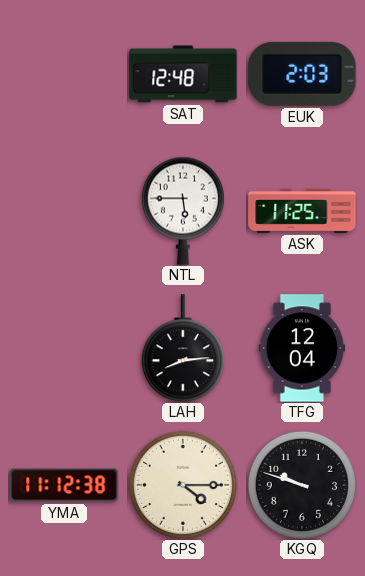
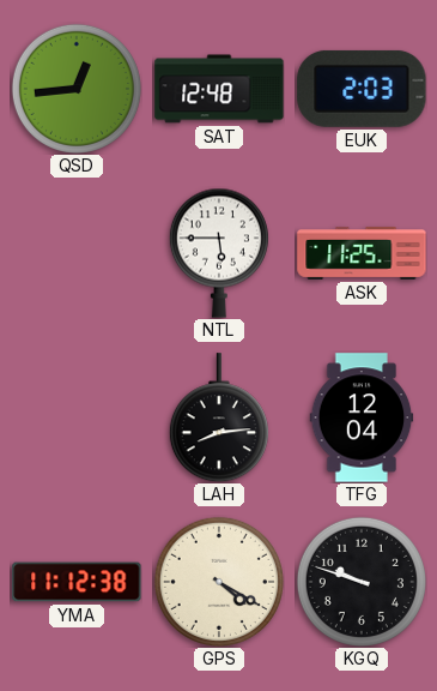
QSD: none -> 12:44 (77, 89)
GPS: 4:15 -> 4:20 (219, 582)
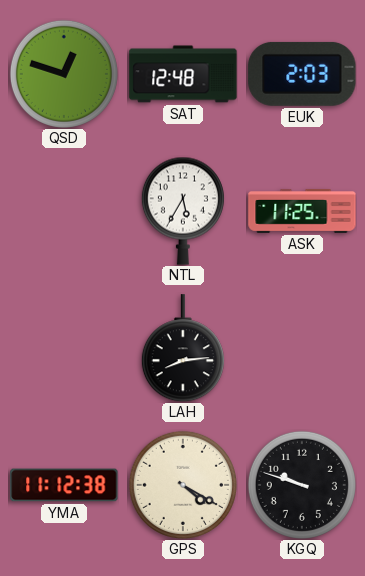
QSD: 12:44 -> 12:48 (64, 74)
NTL: 5:45 -> 5:35 (183, 211)
TFG: 12:04 -> none (362, 417)
